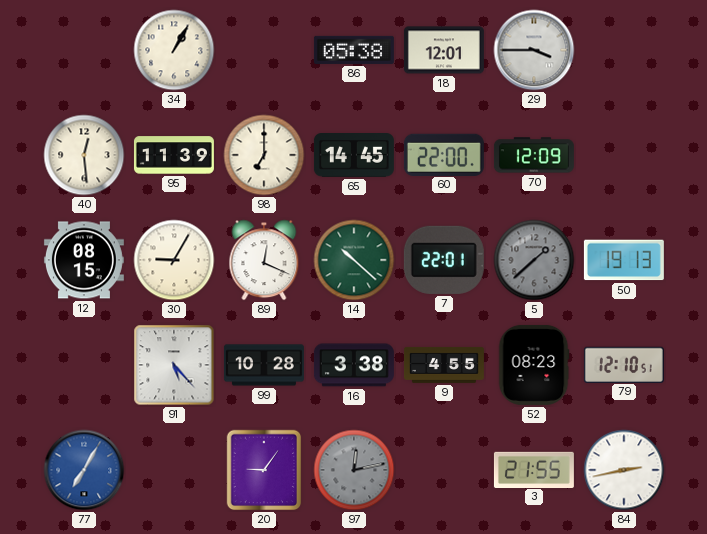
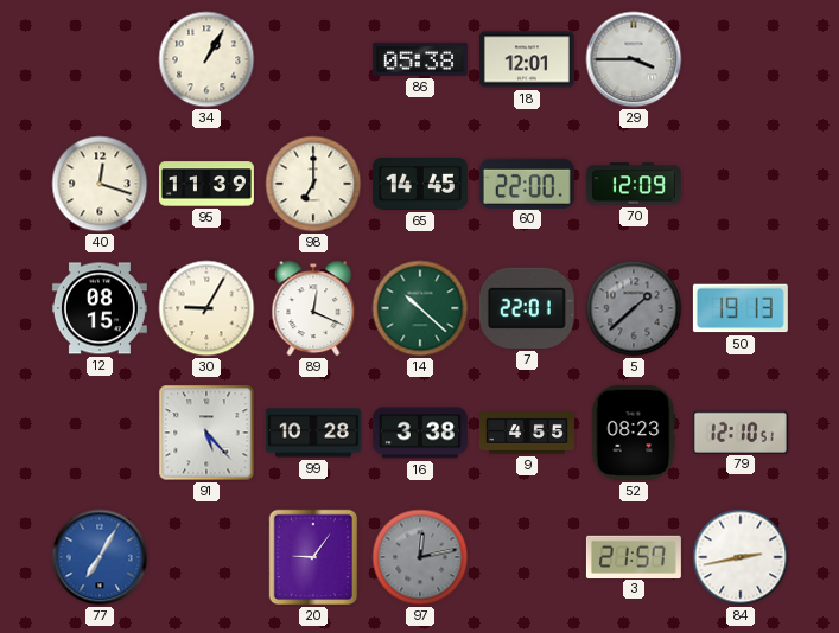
40: 12:29 -> 12:18 (100, 184)
3: 21:55 -> 21:57 (634, 556)
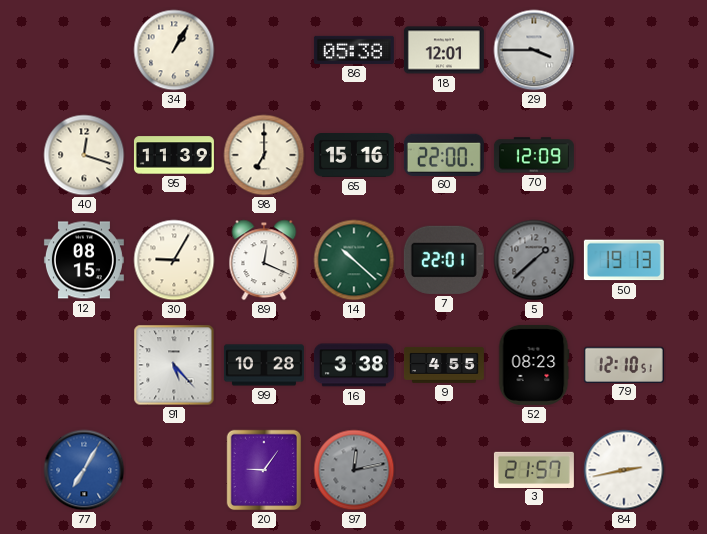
65: 14:45 -> 15:16 (354, 156)
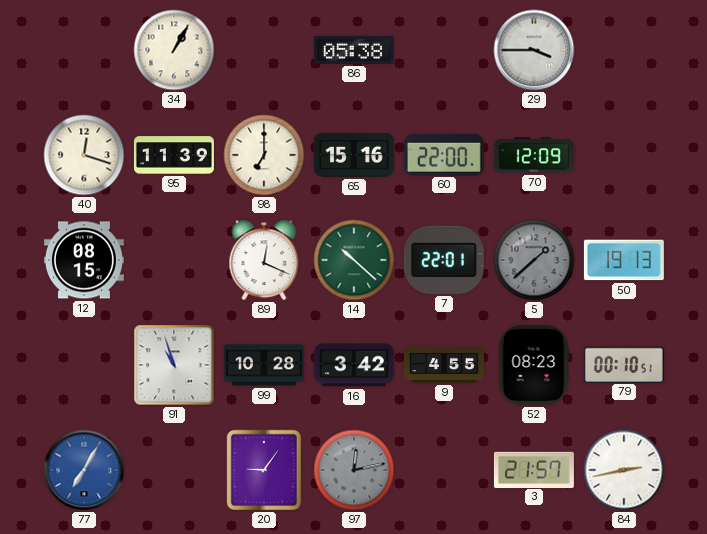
18: 12:01 -> none (444, 50)
30: 9:05 -> none (174, 260)
91: 5:23 -> 10:57 (174, 365)
16: 3:38 -> 3:42 (354, 365)
79: 12:10 -> 00:10 (624, 364)
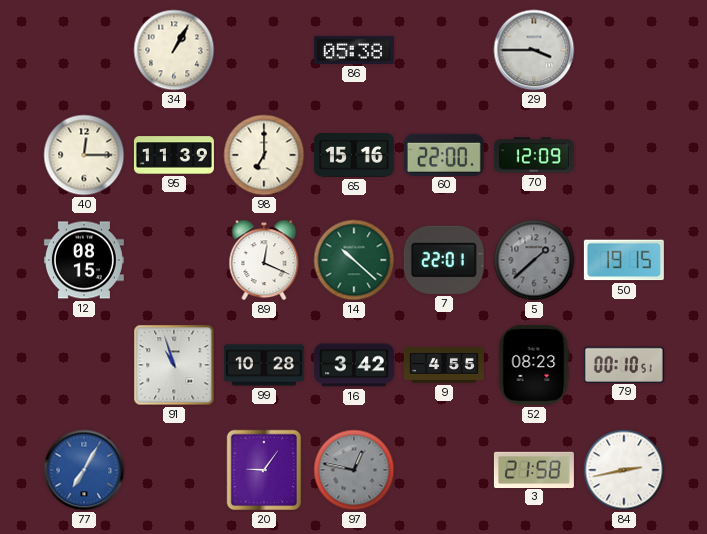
40: 12:18 -> 12:15 (84, 155)
50: 19:13 -> 19:15 (624, 260)
97: 12:13 -> 12:47 (354, 470)
3: 21:57 -> 21:58 (534, 469)
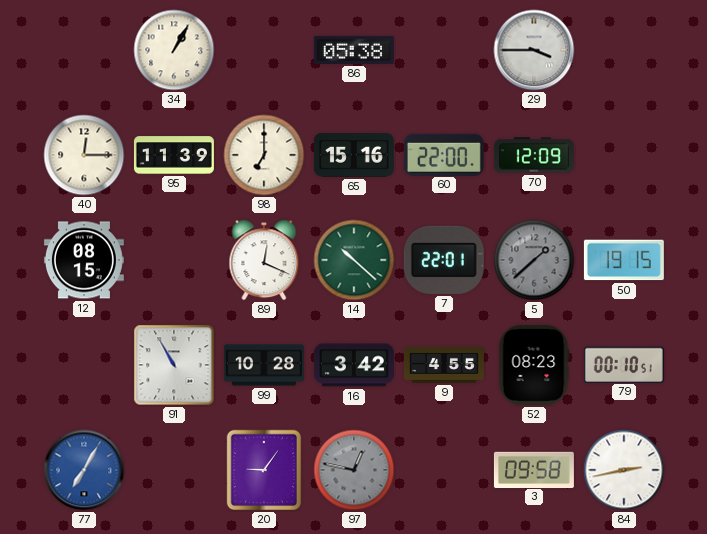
91: 10:57 -> 10:55 (174, 365)
3: 21:58 -> 09:58 (534, 469)
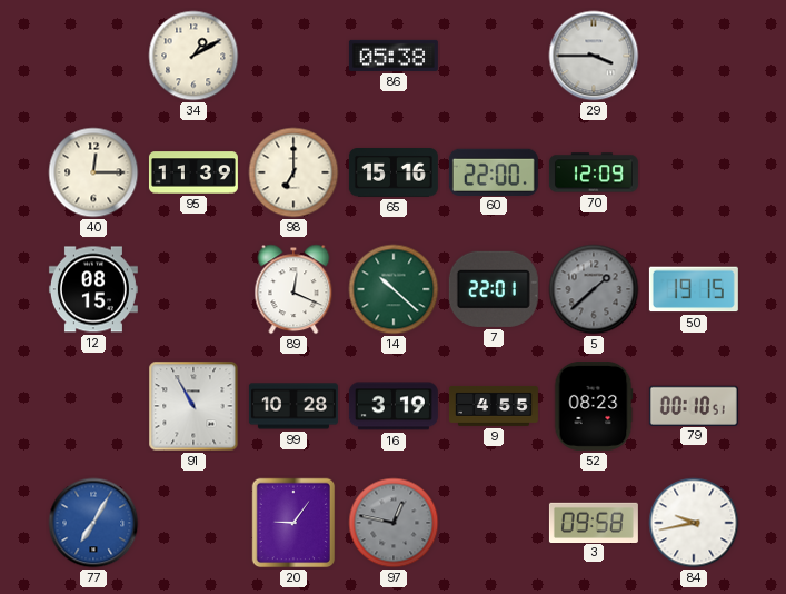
34: 1:05 -> 1:10 (193, 56)
16: 3:42 -> 3:19 (394, 406)
84: 2:43 -> 9:43 (694, 523)
